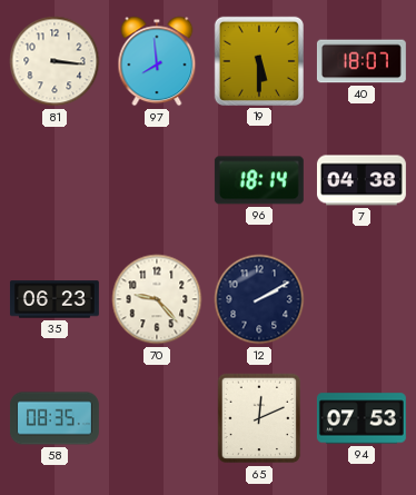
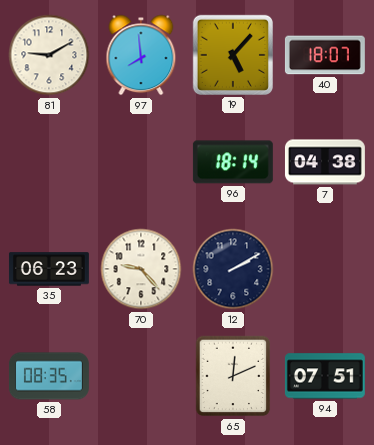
81: 3:16 -> 9:10 (49, 55)
19: 5:30 -> 5:07 (233, 55)
94: 07:53 -> 07:51 (325, 376)
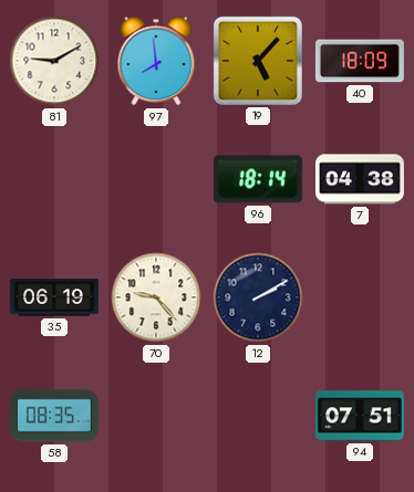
40: 18:07 -> 18:09 (360, 61)
35: 06:23 -> 06:19 (54, 297)
65: 12:11 -> none (233, 376)
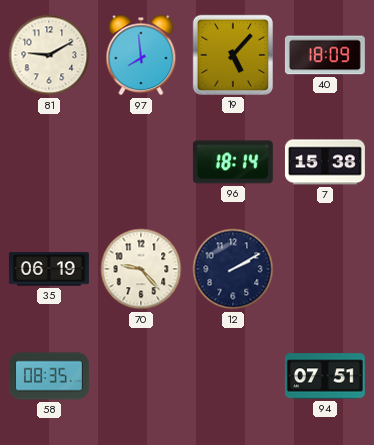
7: 04:38 -> 15:38 (325, 162)
